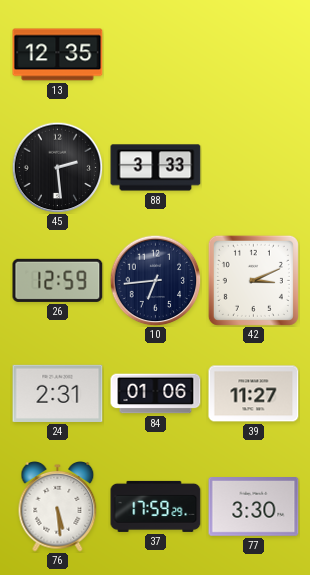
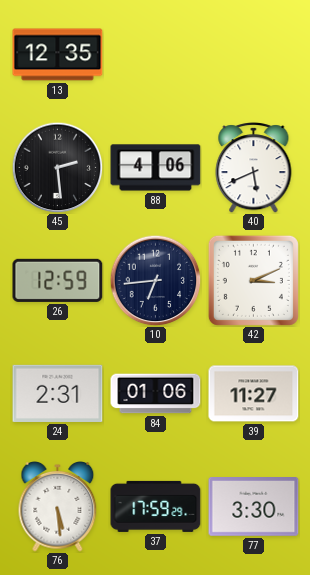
88: 3:33 -> 4:06 (156, 168)
40: none -> 5:41 (254, 168)
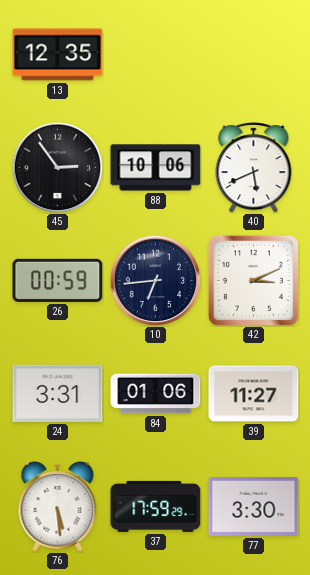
45: 2:29 -> 2:54 (57, 167)
88: 4:06 -> 10:06 (156, 168)
26: 12:59 -> 00:59 (58, 280)
24: 2:31 -> 3:31 (58, 393)
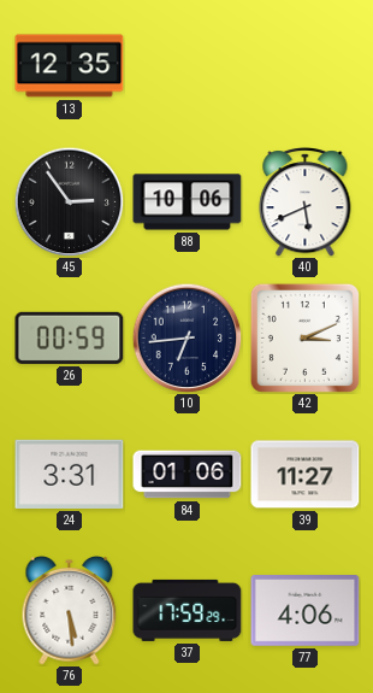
77: 3:30 -> 4:06 (306, 611)
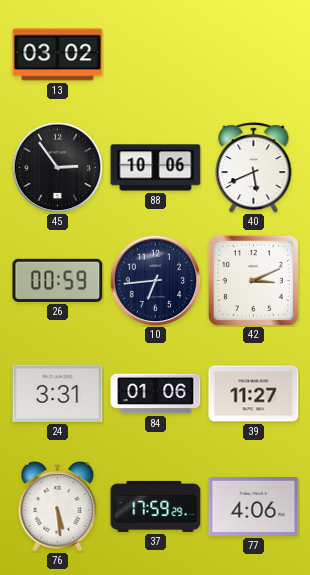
13: 12:35 -> 03:02 (58, 55)
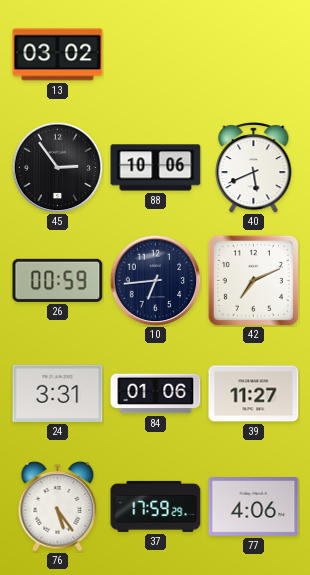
42: 3:11 -> 7:11 (253, 280)
76: 5:29 -> 5:24 (58, 507)
